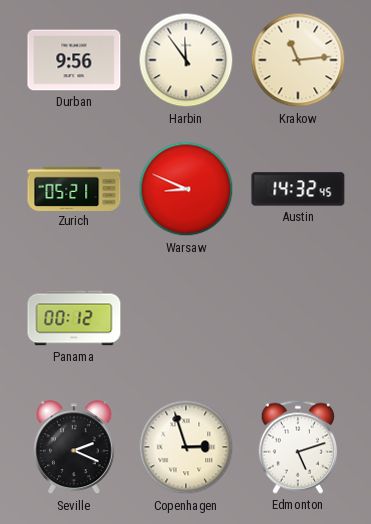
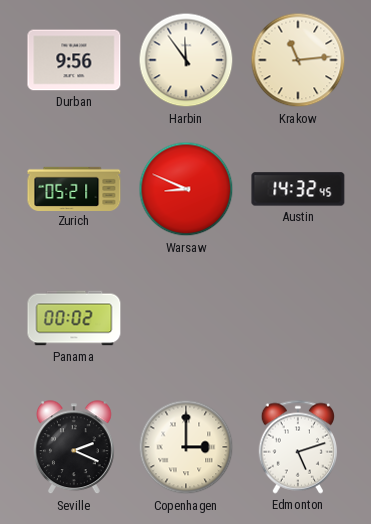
Panama: 00:12 -> 00:02 (74, 318)
Copenhagen: 2:57 -> 3:00 (186, 447)
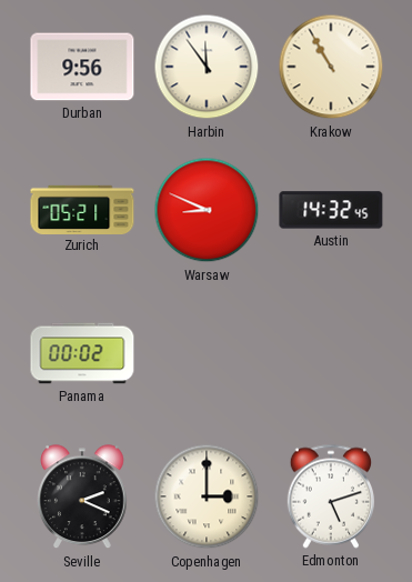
Krakow: 11:14 -> 10:55 (331, 67)
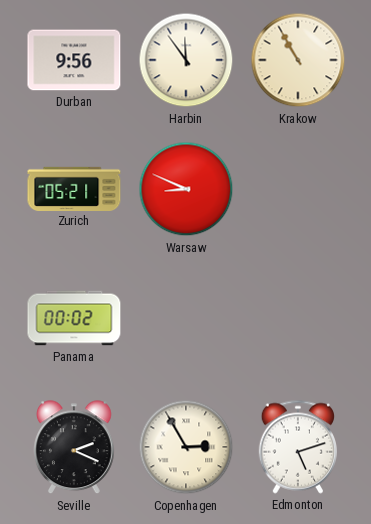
Austin: 14:32 -> none (331, 210)
Copenhagen: 3:00 -> 2:55 (186, 447)
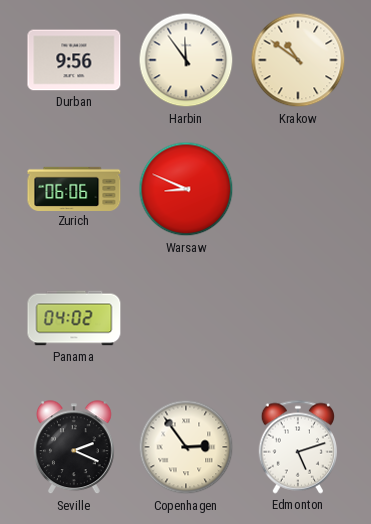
Krakow: 10:55 -> 10:51 (298, 60)
Zurich: 05:21 -> 06:06 (74, 188)
Panama: 00:02 -> 04:02 (74, 318)
Copenhagen: 2:55 -> 2:54 (186, 447)
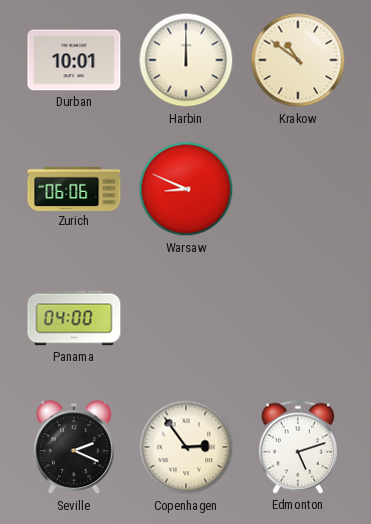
Durban: 9:56 -> 10:01 (74, 60)
Harbin: 11:54 -> 12:00 (186, 60)
Panama: 04:02 -> 04:00 (74, 318)
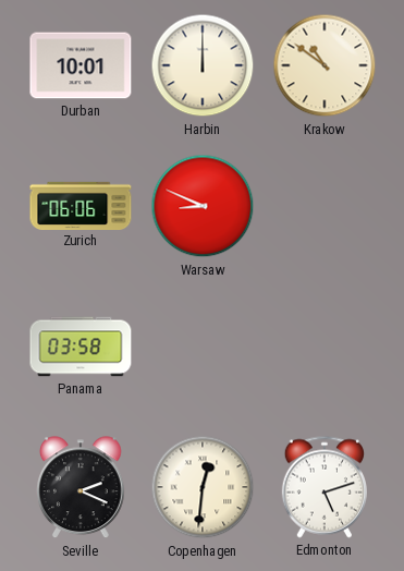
Panama: 04:00 -> 03:58 (81, 347)
Copenhagen: 2:54 -> 12:31 (203, 487)
